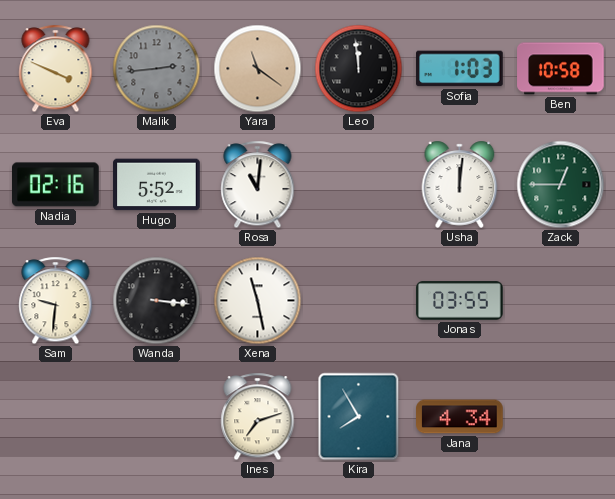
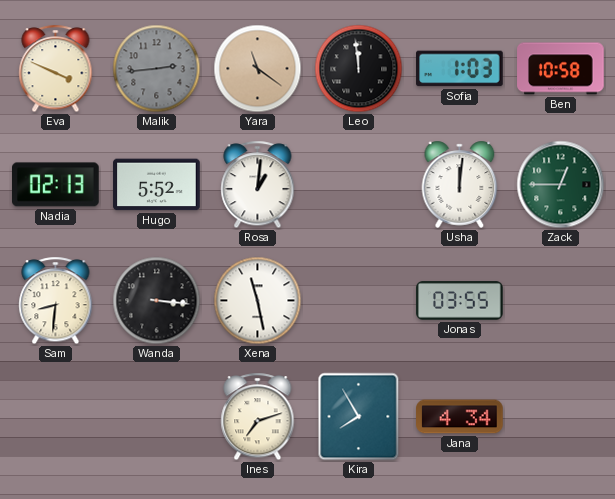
Nadia: 02:16 -> 02:13 (56, 185)
Rosa: 11:01 -> 1:01 (258, 185)
Sam: 9:31 -> 8:31 (56, 301)
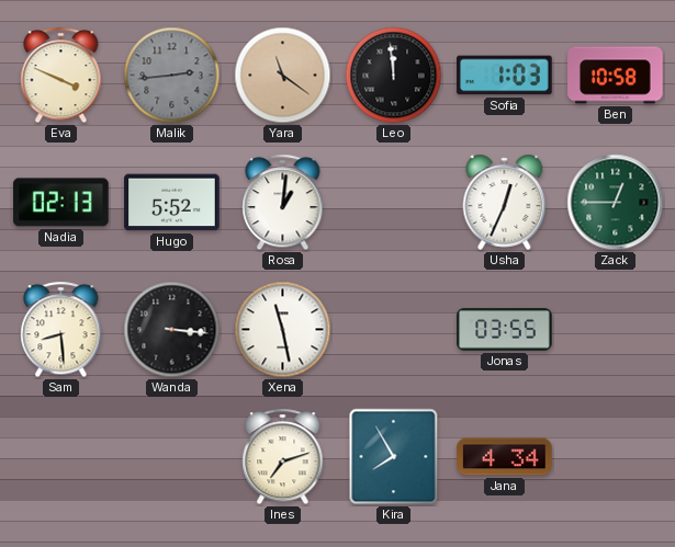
Usha: 12:01 -> 12:34 (505, 202)
Sam: 8:31 -> 8:29 (61, 330)
